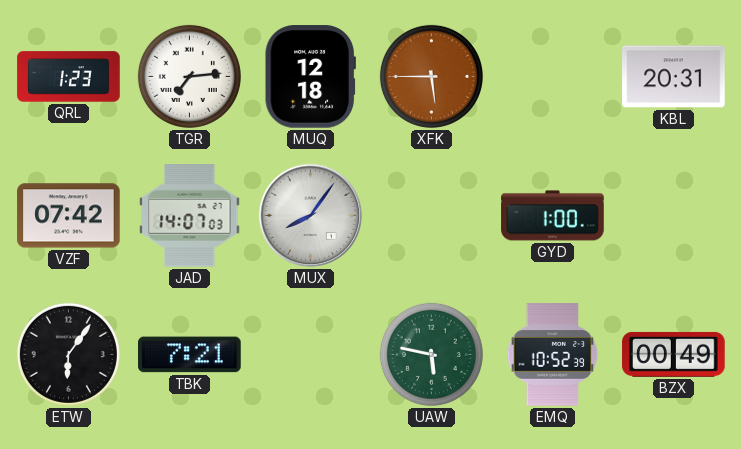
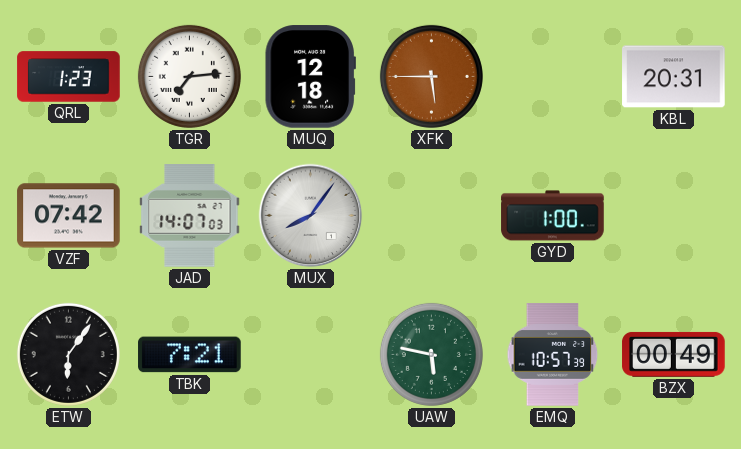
EMQ: 10:52 -> 10:57 (553, 355)
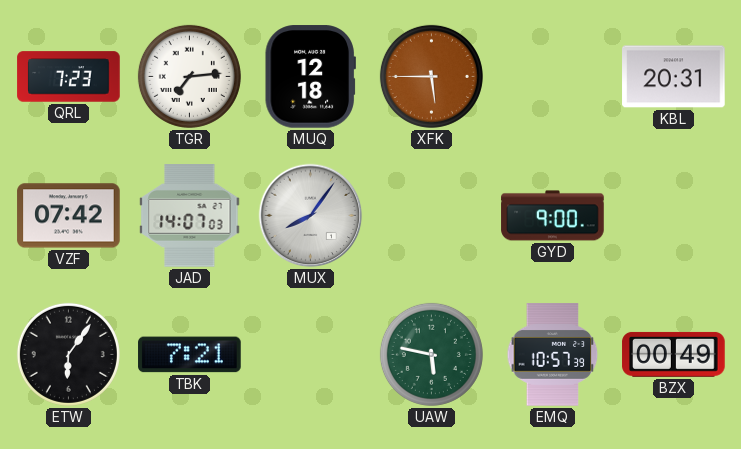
QRL: 1:23 -> 7:23 (69, 77)
GYD: 1:00 -> 9:00 (553, 216)
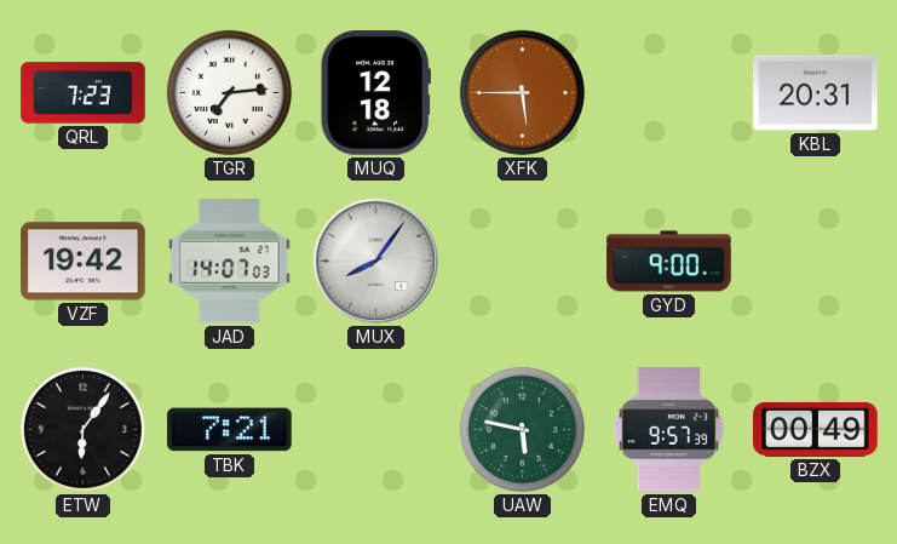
VZF: 07:42 -> 19:42 (84, 262)
EMQ: 10:57 -> 9:57 (669, 430)
